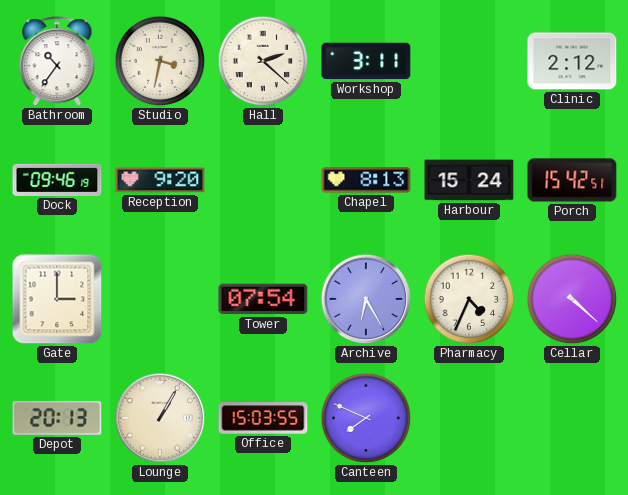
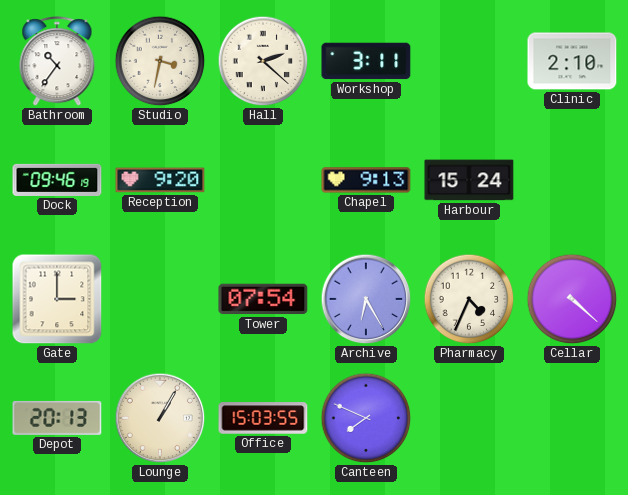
Clinic: 2:12 -> 2:10 (572, 61)
Chapel: 8:13 -> 9:13 (366, 180)
Porch: 15:42 -> none (572, 180)
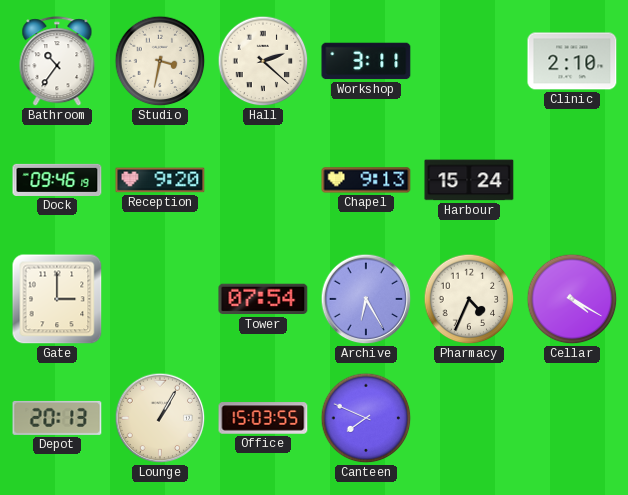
Cellar: 4:22 -> 4:20 (572, 299)
